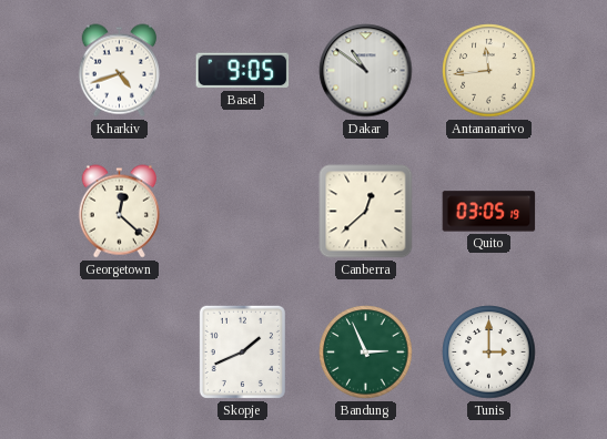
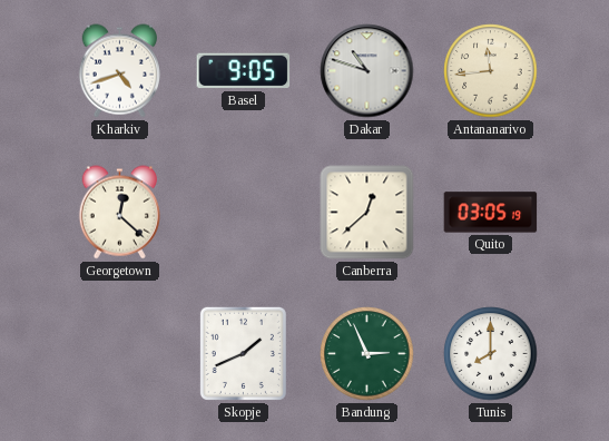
Dakar: 10:51 -> 10:48 (367, 71)
Tunis: 3:00 -> 8:00 (491, 354)
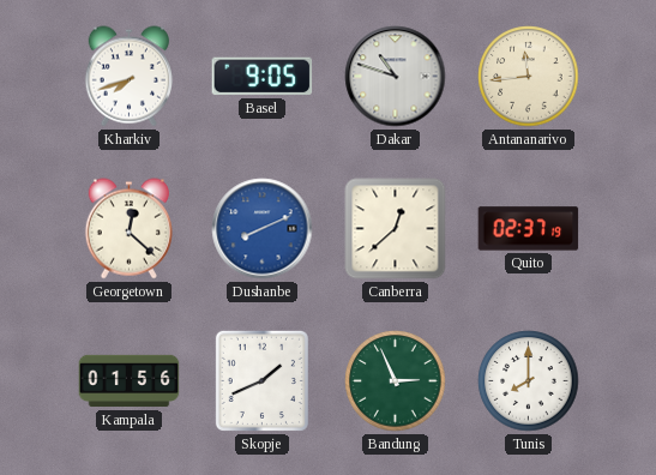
Kharkiv: 4:42 -> 7:42 (128, 77)
Dushanbe: none -> 8:11 (263, 229)
Quito: 03:05 -> 02:37 (529, 229)
Kampala: none -> 01:56 (130, 381)
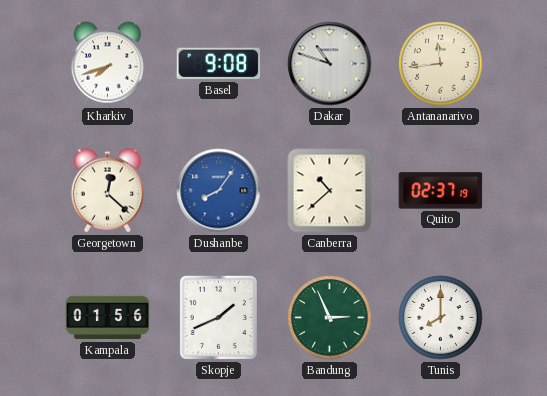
Basel: 9:05 -> 9:08 (219, 64)
Dushanbe: 8:11 -> 8:06 (219, 191)
Canberra: 12:38 -> 10:38 (330, 191)
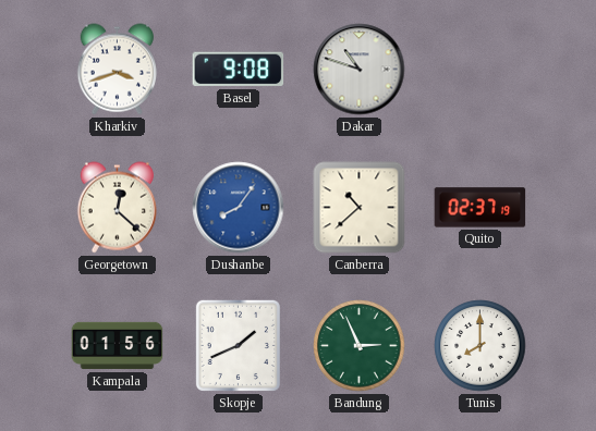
Kharkiv: 7:42 -> 3:42 (117, 70)
Antananarivo: 11:44 -> none (441, 64)
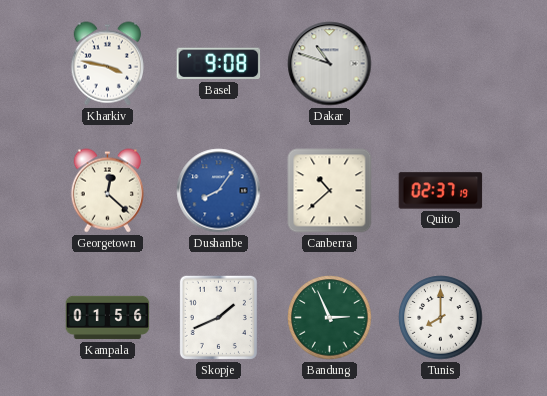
Kharkiv: 3:42 -> 3:47 (107, 64)
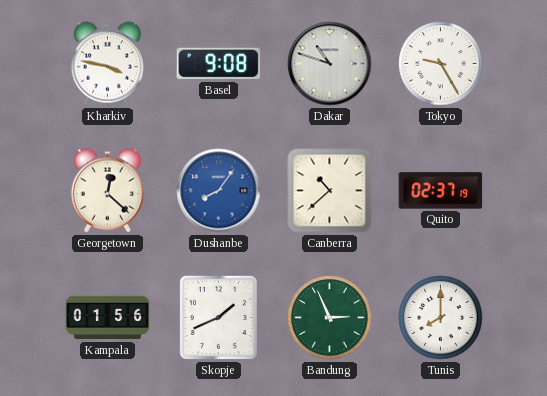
Tokyo: none -> 9:25 (441, 64)
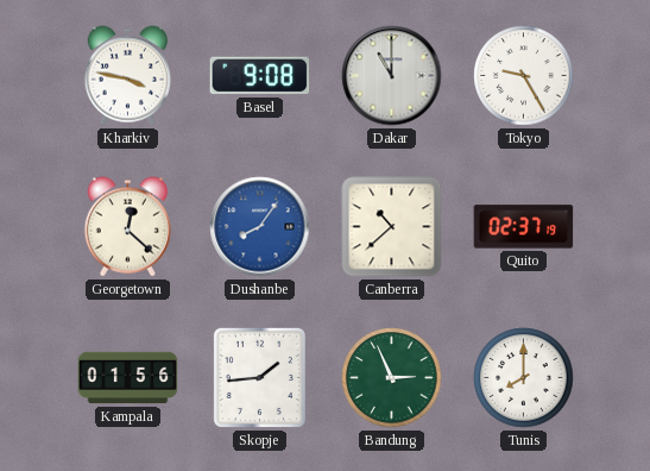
Dakar: 10:48 -> 11:00 (392, 76)
Skopje: 1:41 -> 1:44 (259, 377)
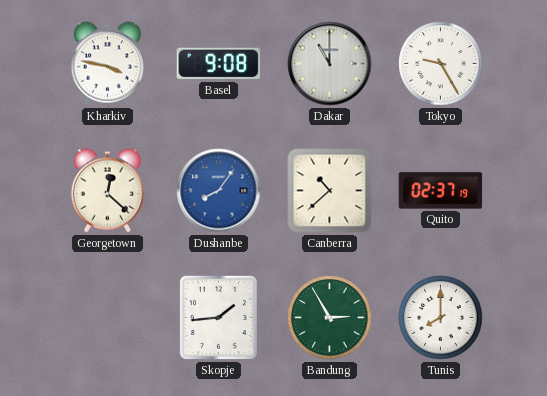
Kampala: 01:56 -> none (128, 378)
Bandung: 2:56 -> 2:55 (330, 318)
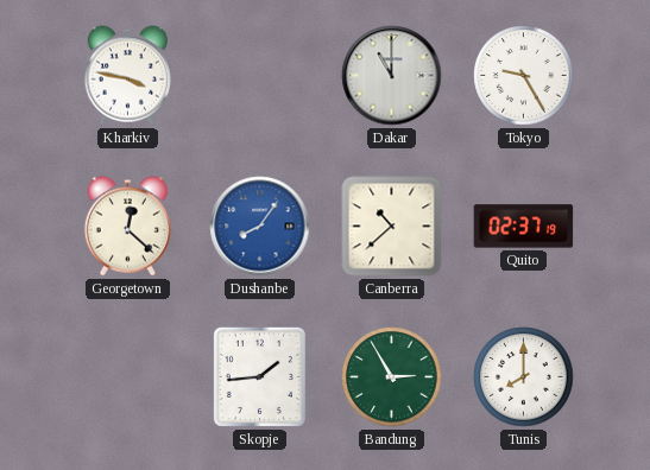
Basel: 9:08 -> none (219, 64)
